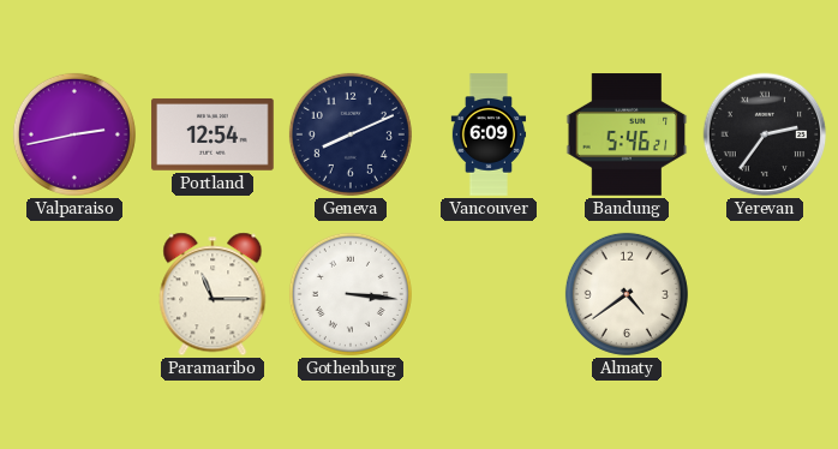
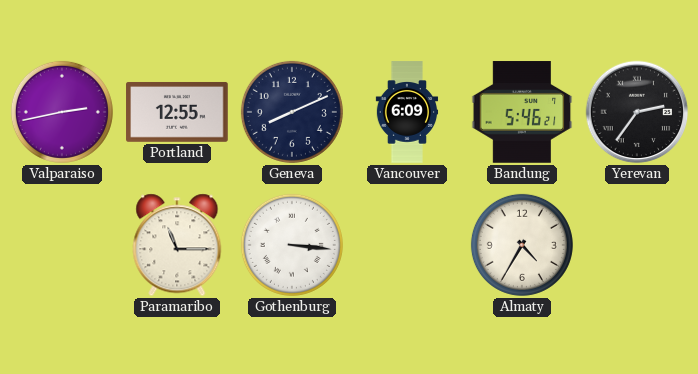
Portland: 12:54 -> 12:55 (177, 112)
Almaty: 4:39 -> 4:35 (522, 245)
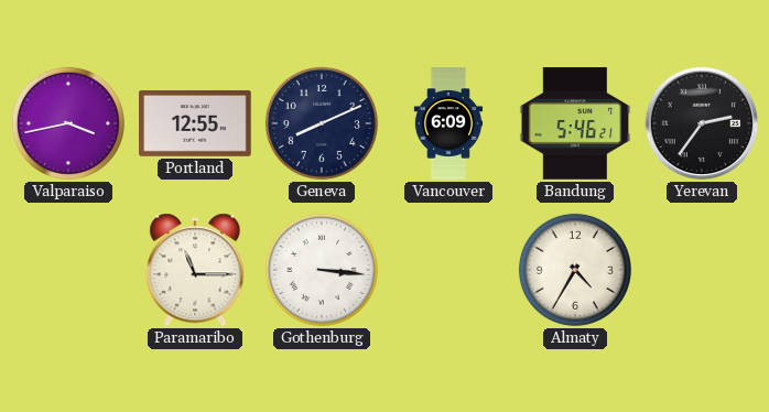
Valparaiso: 2:43 -> 3:43 (68, 123)
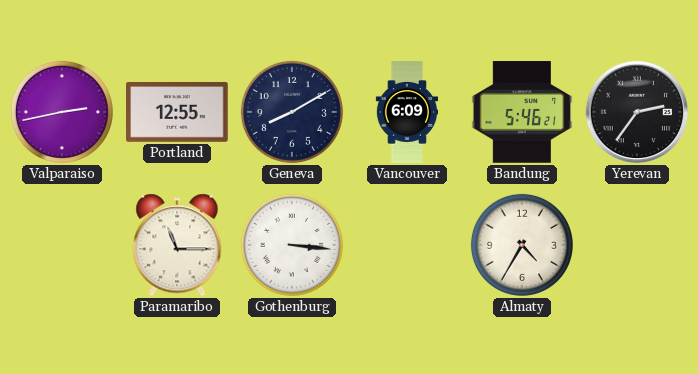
Valparaiso: 3:43 -> 2:43 (62, 112)
Geneva: 8:11 -> 8:10 (292, 112)
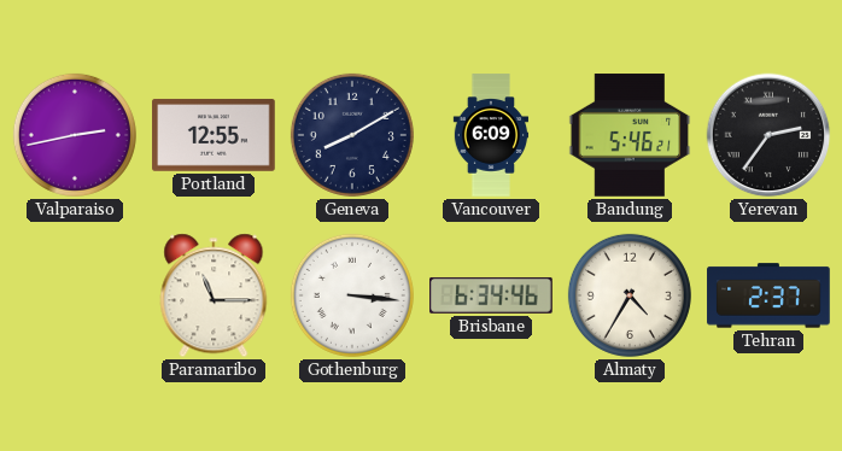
Brisbane: none -> 6:34 (492, 295)
Tehran: none -> 2:37 (768, 295)
